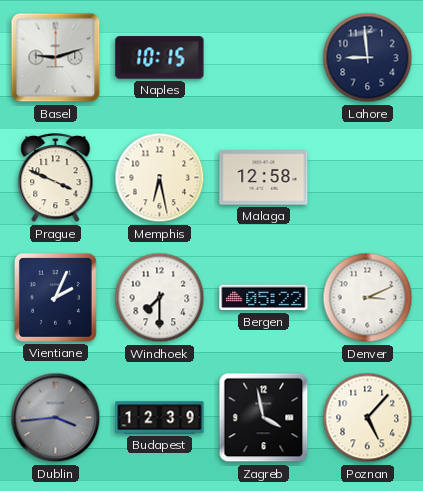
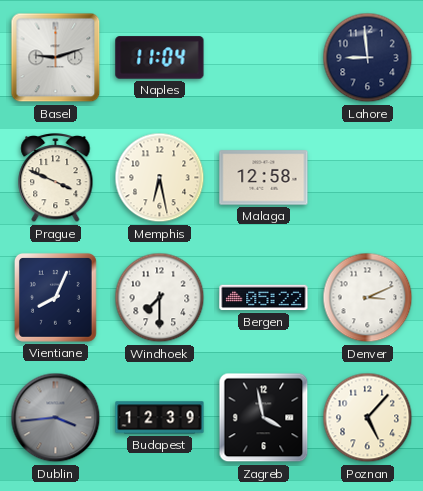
Naples: 10:15 -> 11:04 (160, 58)
Vientiane: 2:04 -> 8:04 (55, 297)
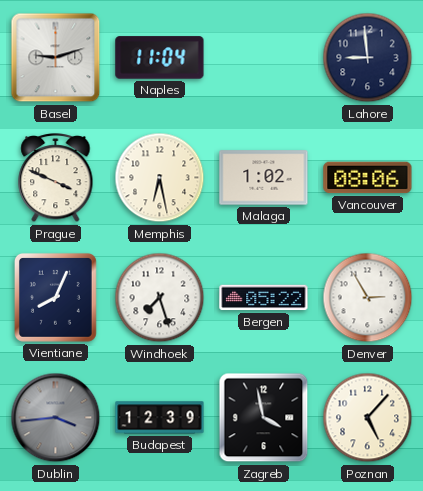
Malaga: 12:58 -> 1:02 (264, 178)
Vancouver: none -> 08:06 (368, 178)
Windhoek: 7:30 -> 7:27 (160, 298)
Denver: 3:11 -> 2:55 (368, 298)
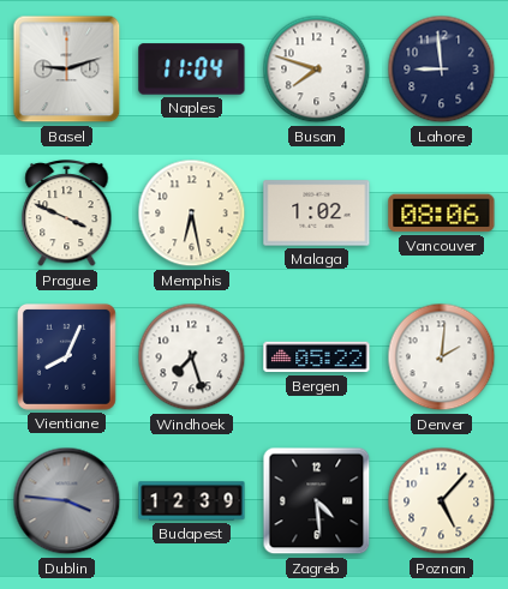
Busan: none -> 7:48 (317, 70)
Denver: 2:55 -> 2:01 (442, 357)
Dublin: 3:44 -> 3:46 (67, 501)
Zagreb: 3:58 -> 4:29 (317, 501)
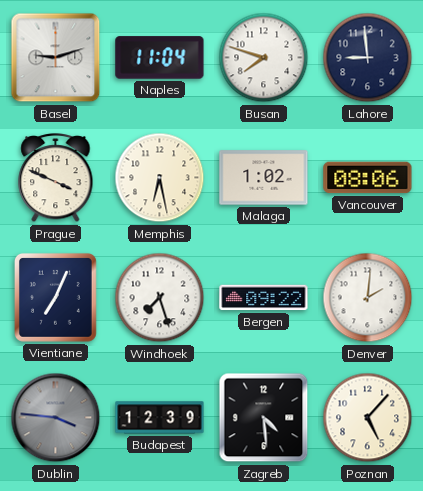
Vientiane: 8:04 -> 7:04 (55, 297)
Bergen: 05:22 -> 09:22 (264, 298)
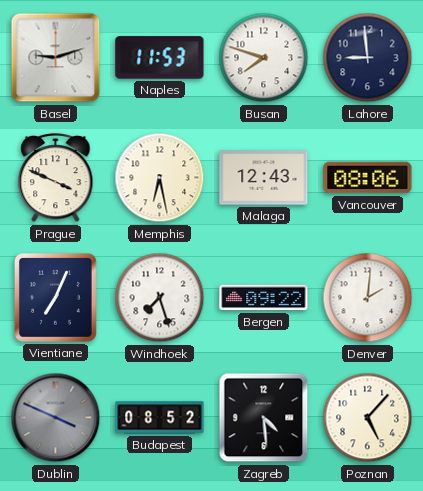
Naples: 11:04 -> 11:53 (160, 58)
Malaga: 1:02 -> 12:43 (264, 178)
Dublin: 3:46 -> 3:49 (56, 418)
Budapest: 12:39 -> 08:52 (160, 418)
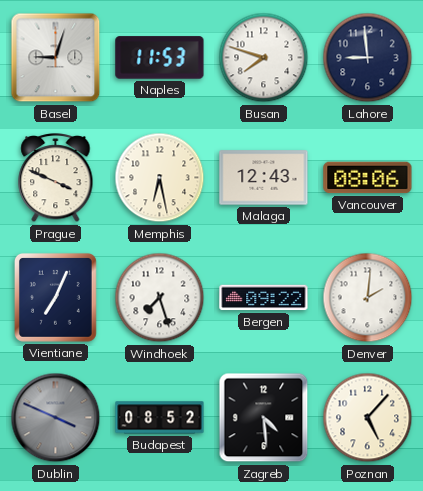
Basel: 9:12 -> 9:03 (56, 58)
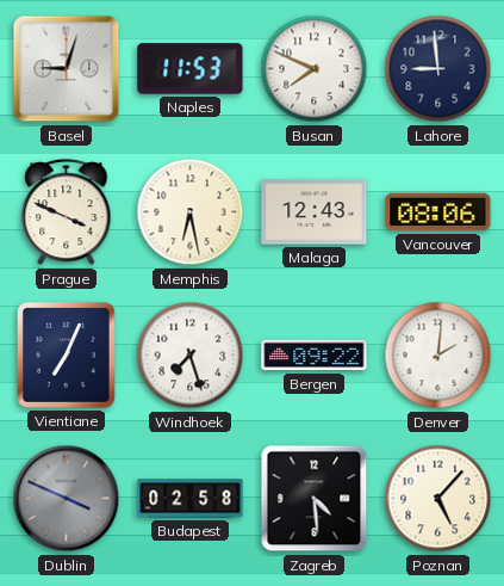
Busan: 7:48 -> 7:49 (315, 69)
Budapest: 08:52 -> 02:58 (191, 499)
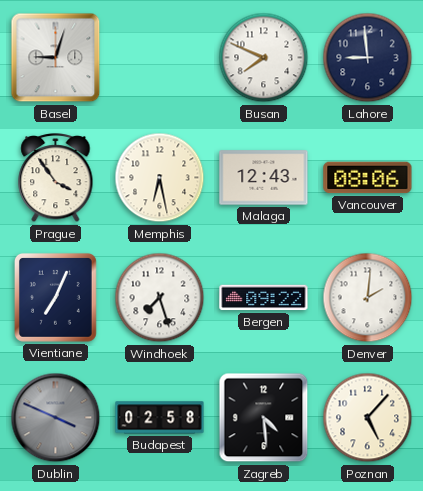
Naples: 11:53 -> none (191, 69)
Prague: 3:49 -> 3:54 (56, 178)
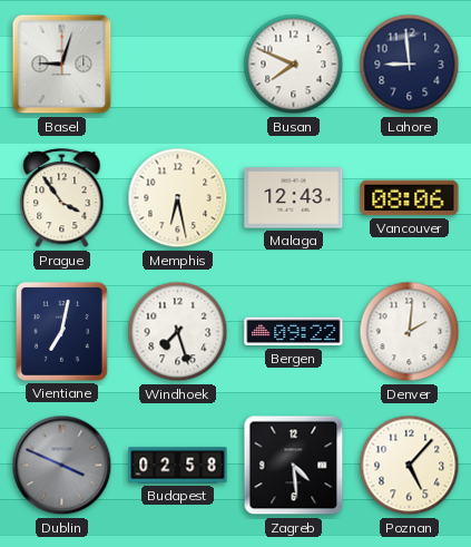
Vientiane: 7:04 -> 7:02 (61, 331)
